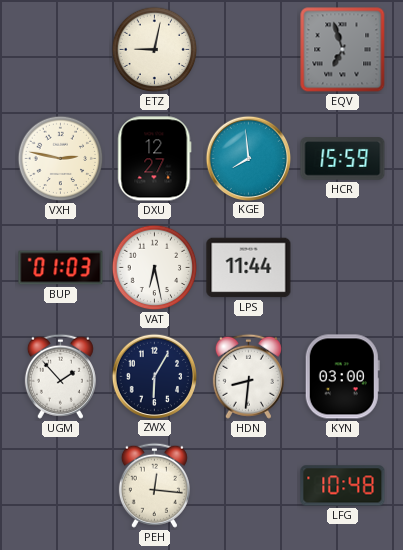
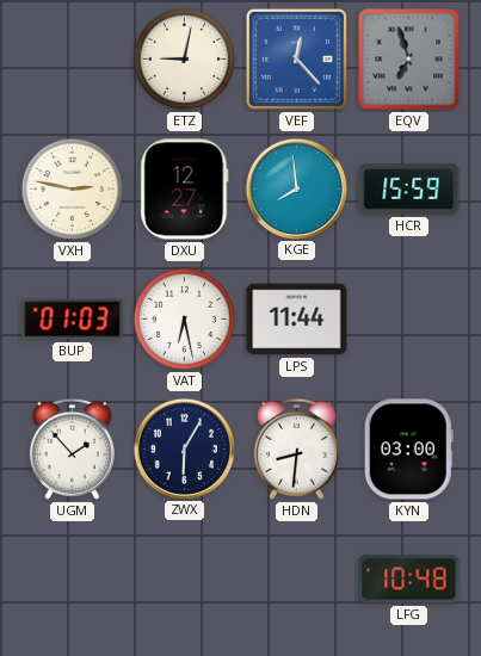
VEF: none -> 12:23 (296, 58)
PEH: 12:16 -> none (154, 485)
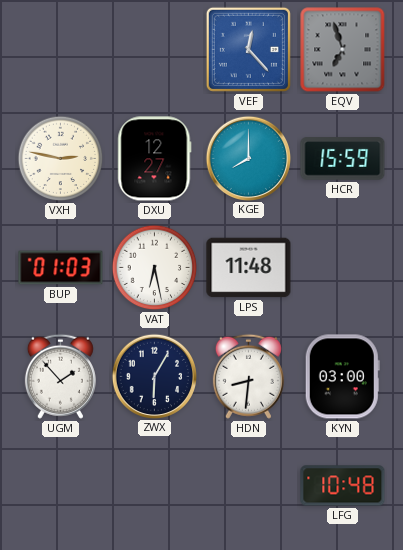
ETZ: 9:02 -> none (185, 60)
KGE: 7:59 -> 8:00 (248, 158)
LPS: 11:44 -> 11:48 (249, 268)
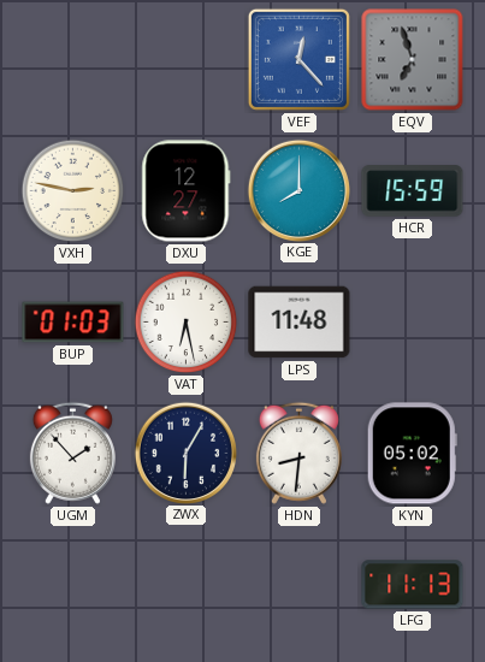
KYN: 03:00 -> 05:02 (412, 454)
LFG: 10:48 -> 11:13 (413, 585)
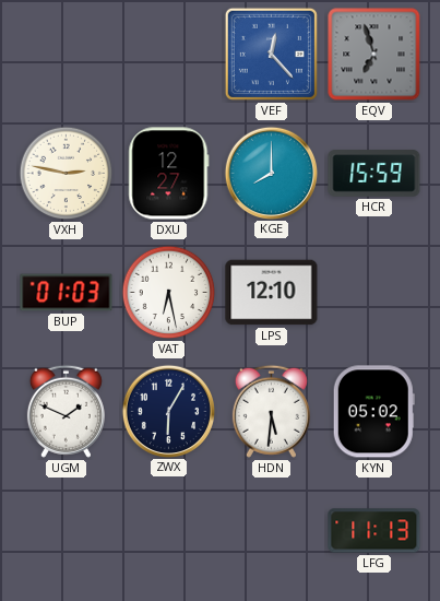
LPS: 11:48 -> 12:10 (272, 293)
UGM: 1:53 -> 1:49 (66, 411)
HDN: 8:31 -> 5:31 (271, 411)
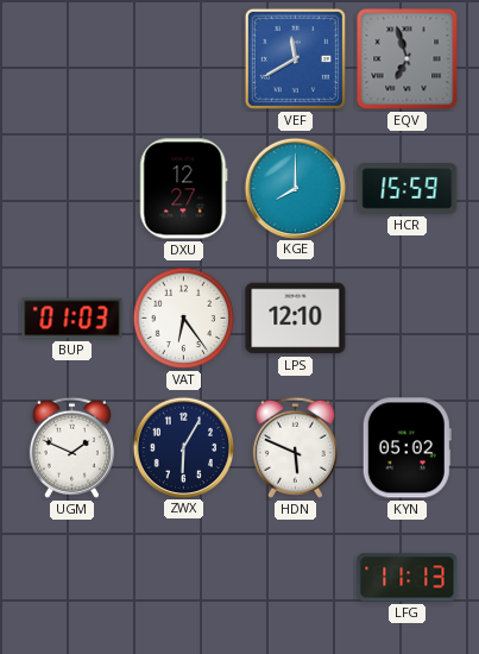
VEF: 12:23 -> 11:40 (295, 58)
VXH: 2:47 -> none (67, 174)
VAT: 6:28 -> 6:24 (184, 319)
HDN: 5:31 -> 5:49 (295, 447)
